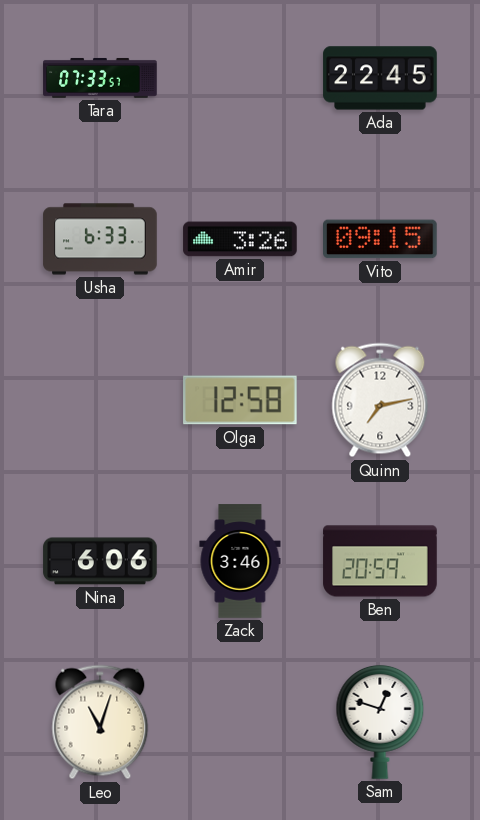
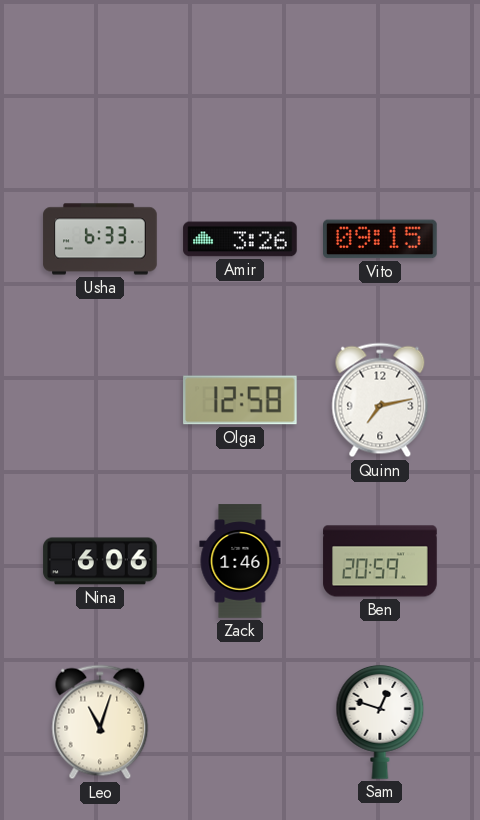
Tara: 07:33 -> none (100, 78)
Ada: 22:45 -> none (380, 78)
Zack: 3:46 -> 1:46 (240, 561)
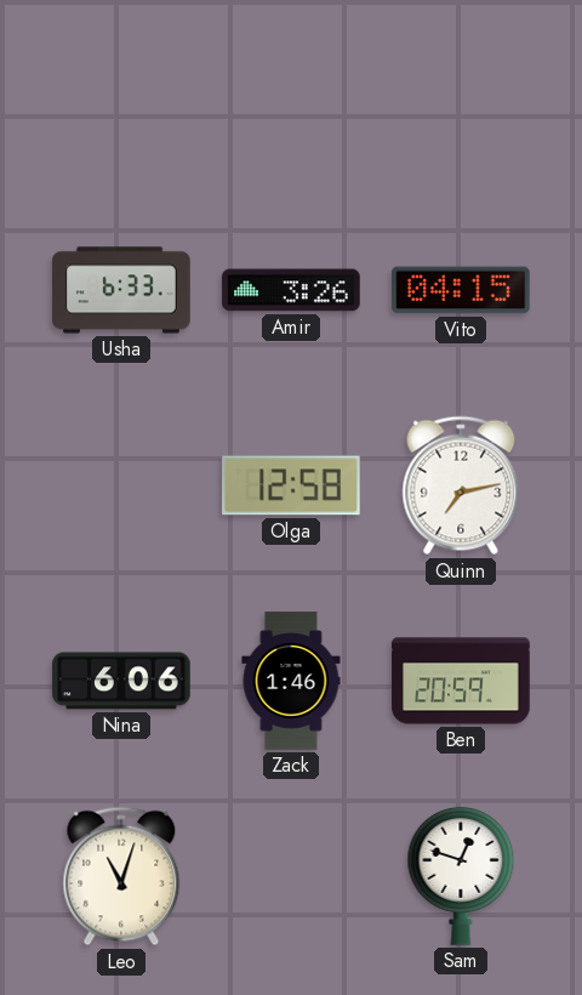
Vito: 09:15 -> 04:15 (461, 290)
